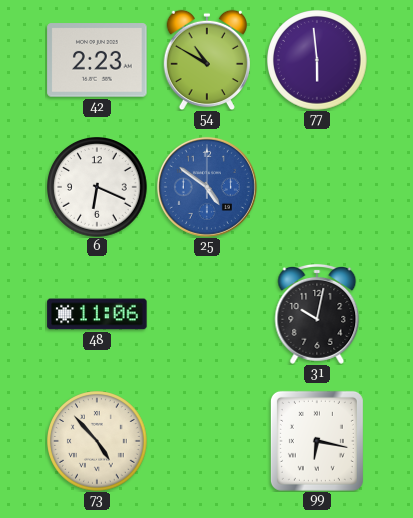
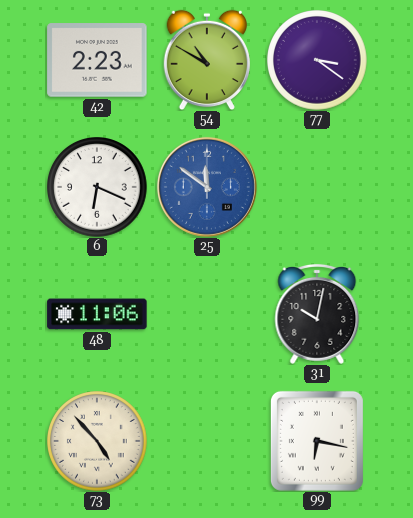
77: 5:59 -> 3:21 (317, 61)
25: 4:51 -> 11:51 (207, 187)
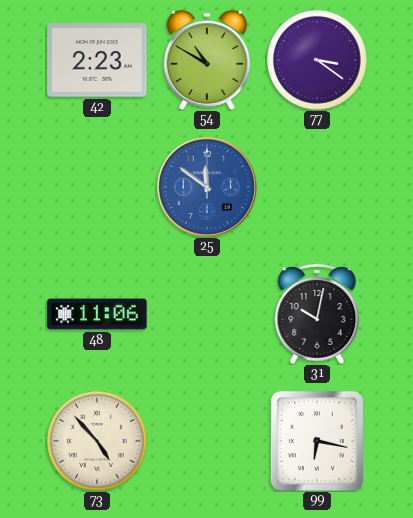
6: 6:19 -> none (97, 188)
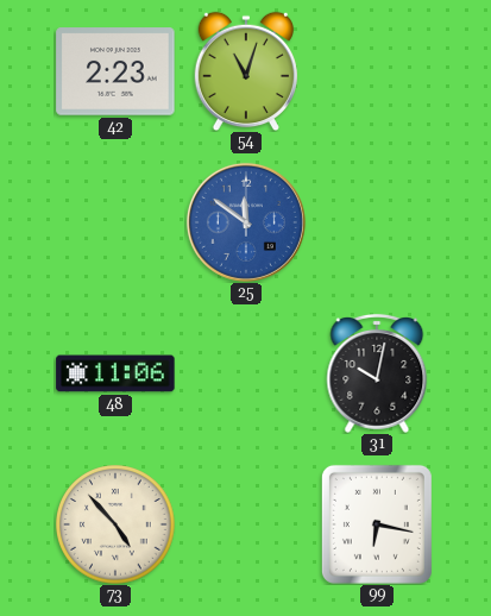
54: 10:50 -> 11:03 (245, 71)
77: 3:21 -> none (317, 61)
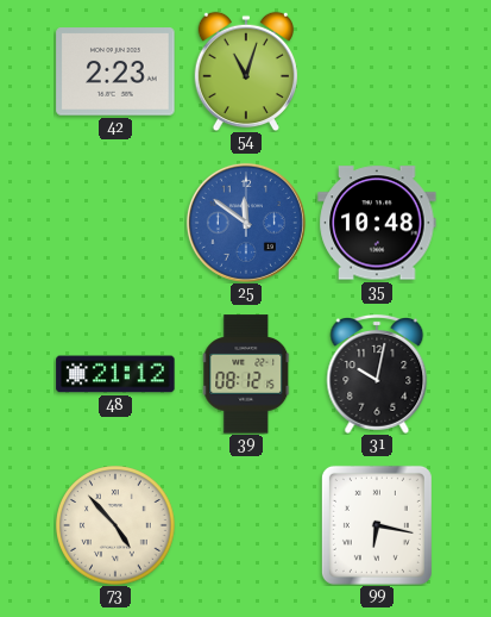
35: none -> 10:48 (377, 223)
48: 11:06 -> 21:12 (115, 374)
39: none -> 08:12 (246, 374)
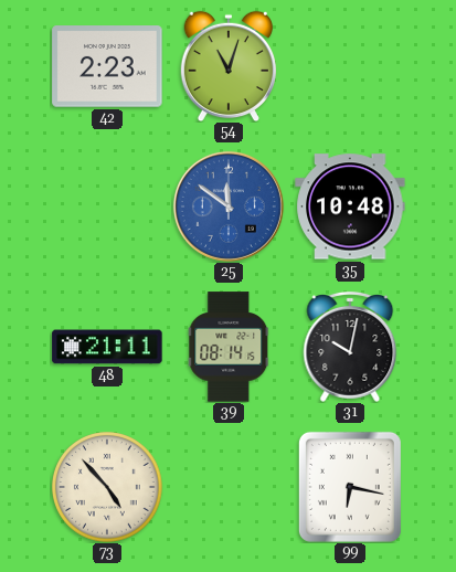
48: 21:12 -> 21:11 (107, 347)
39: 08:12 -> 08:14 (229, 347)
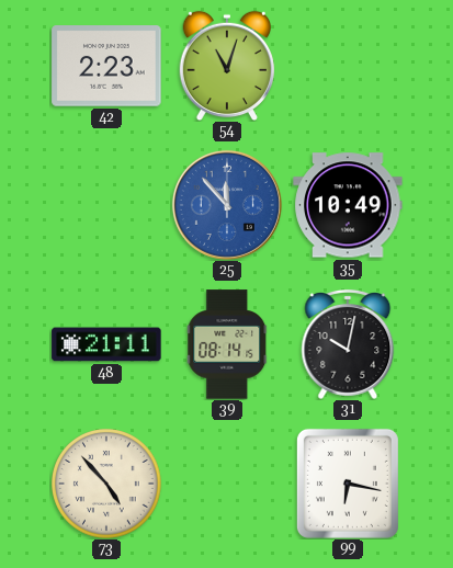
25: 11:51 -> 11:53 (227, 205)
35: 10:48 -> 10:49 (348, 205)
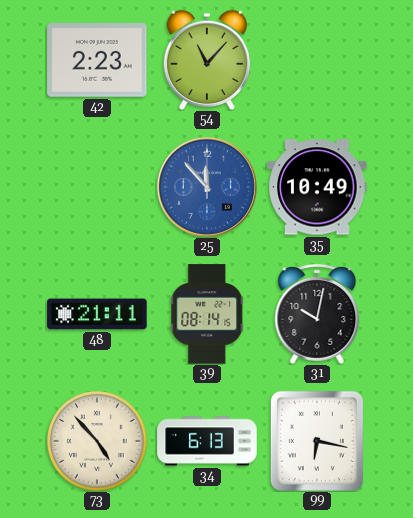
54: 11:03 -> 11:07 (206, 60)
34: none -> 6:13 (207, 441)
